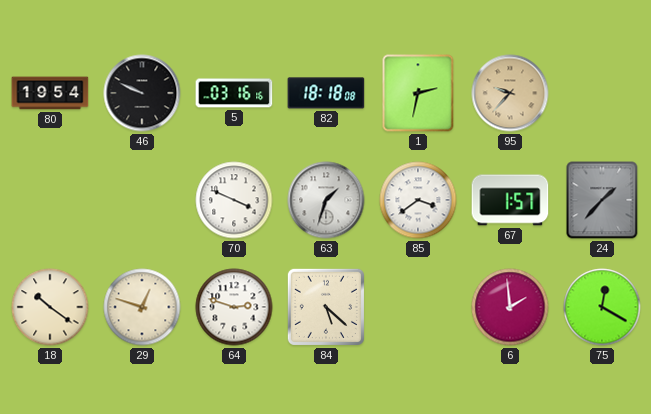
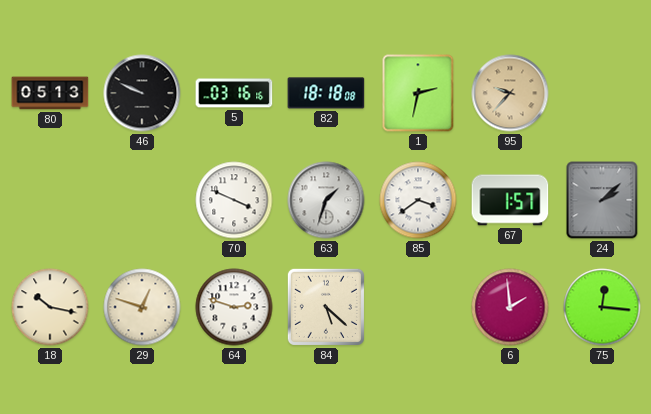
80: 19:54 -> 05:13 (50, 93)
24: 1:37 -> 2:08 (602, 200)
18: 10:21 -> 10:17 (50, 307)
75: 12:20 -> 12:16 (602, 307)
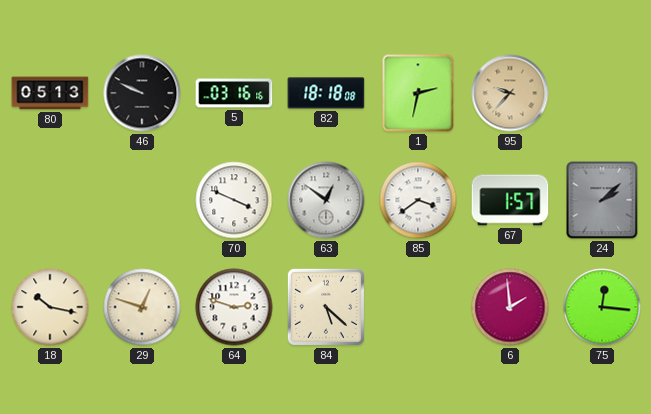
63: 1:33 -> 12:51 (326, 200)
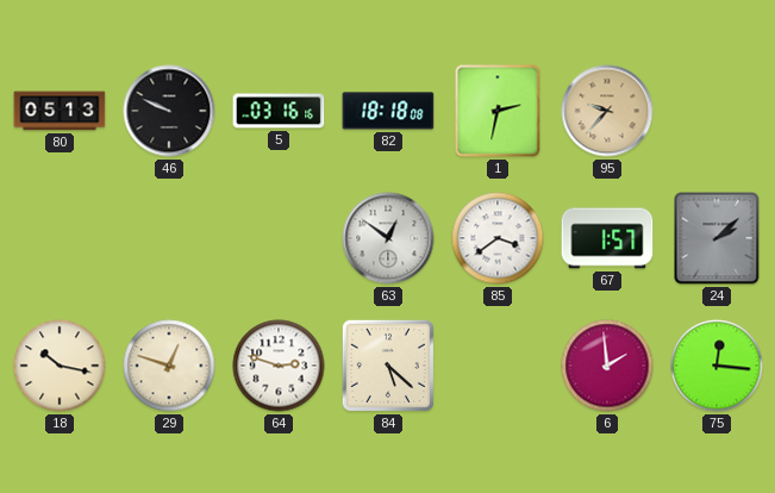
70: 3:49 -> none (234, 200)
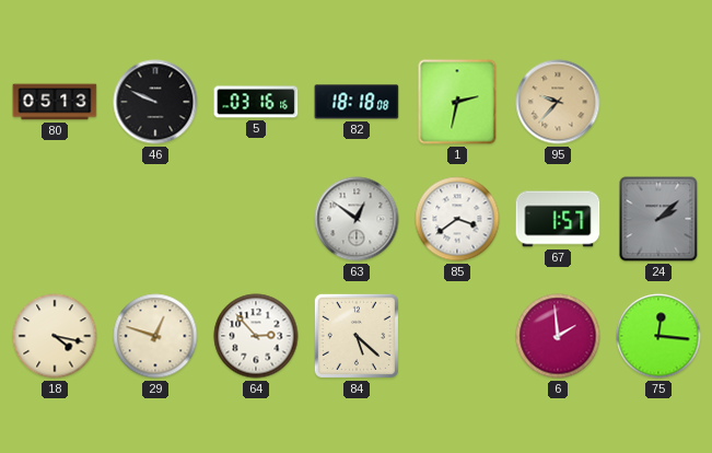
18: 10:17 -> 4:17 (55, 336)
64: 2:48 -> 2:53 (256, 336)
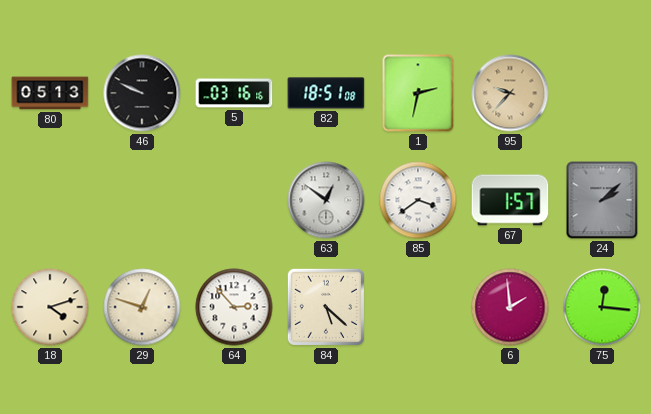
82: 18:18 -> 18:51 (326, 93)
18: 4:17 -> 4:12 (50, 307)
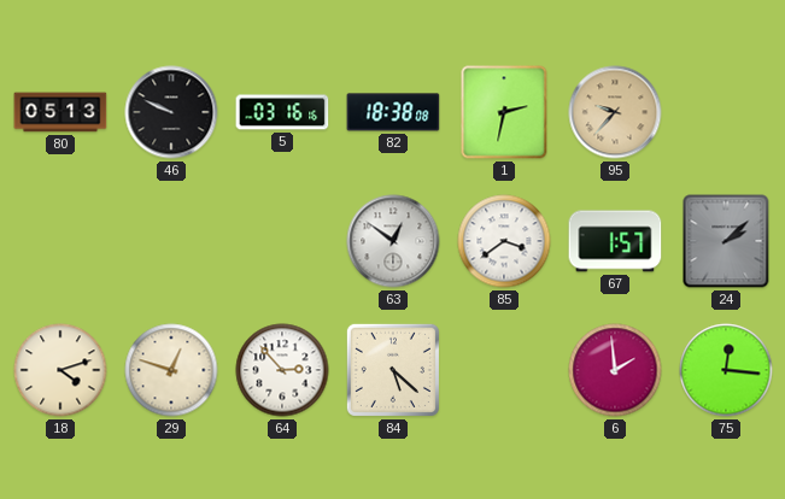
82: 18:51 -> 18:38 (393, 112)
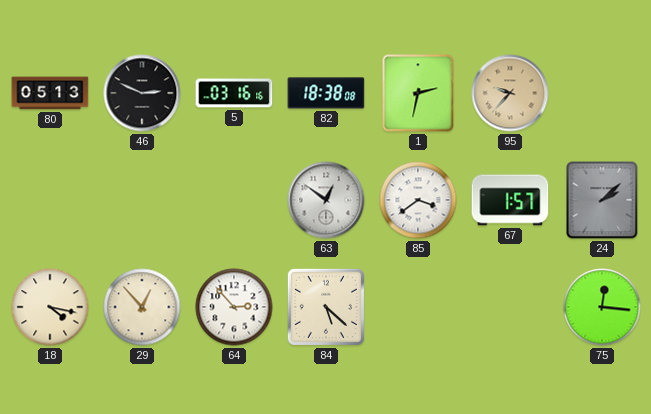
46: 9:49 -> 2:49 (142, 93)
18: 4:12 -> 4:17 (50, 307)
29: 12:48 -> 12:53 (142, 307)
6: 1:59 -> none (615, 370)
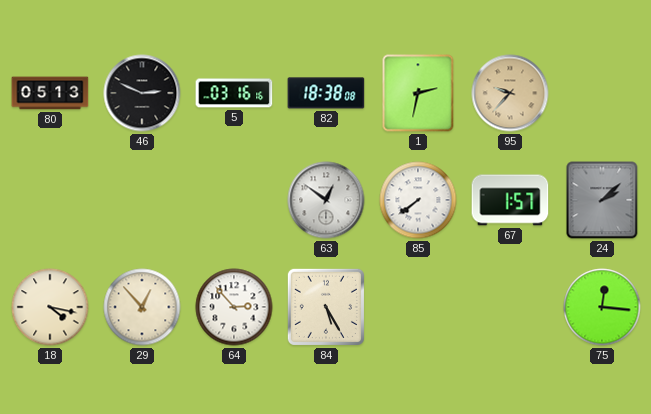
85: 3:39 -> 7:39 (418, 200)
84: 5:22 -> 5:25 (326, 307)
